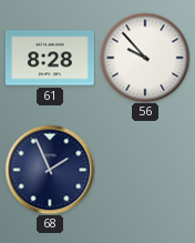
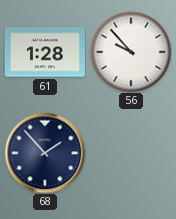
61: 8:28 -> 1:28 (45, 52)
68: 1:56 -> 1:53 (45, 153)
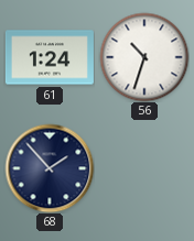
61: 1:28 -> 1:24 (50, 57)
56: 9:53 -> 10:33 (144, 57)
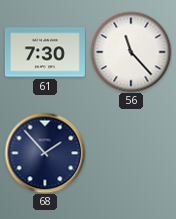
61: 1:24 -> 7:30 (45, 52)
56: 10:33 -> 11:23 (131, 52)
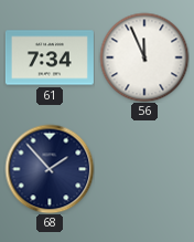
61: 7:30 -> 7:34 (50, 57)
56: 11:23 -> 11:56 (144, 57)
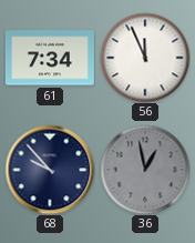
68: 1:53 -> 9:53 (50, 170)
36: none -> 12:58 (145, 170)
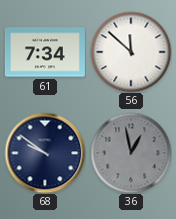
56: 11:56 -> 11:52 (131, 52)
68: 9:53 -> 9:51 (45, 153)
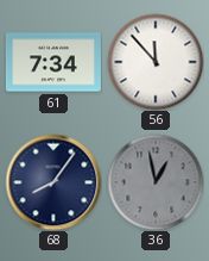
56: 11:52 -> 11:53 (156, 62)
68: 9:51 -> 8:06 (53, 182)
